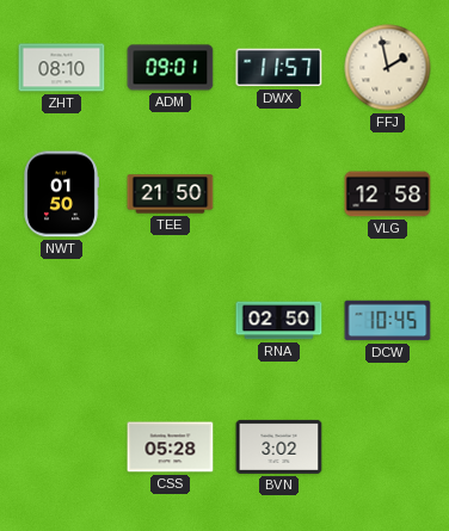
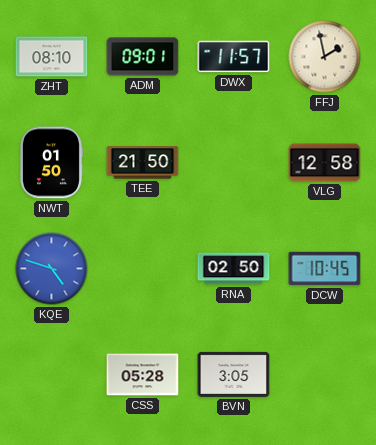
KQE: none -> 4:48 (52, 269)
BVN: 3:02 -> 3:05 (234, 374)
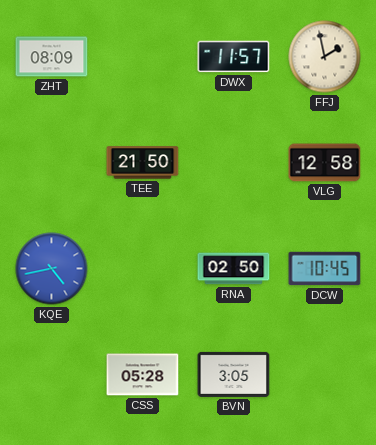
ZHT: 08:10 -> 08:09 (52, 57)
ADM: 09:01 -> none (143, 57)
NWT: 01:50 -> none (52, 163)
KQE: 4:48 -> 4:43 (52, 269)
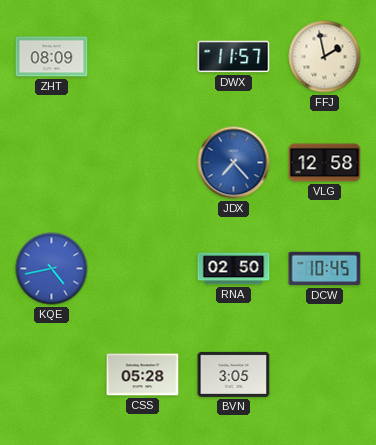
TEE: 21:50 -> none (143, 163)
JDX: none -> 7:23 (234, 163)
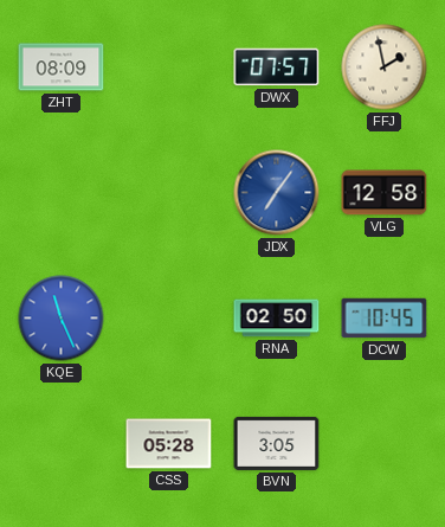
DWX: 11:57 -> 07:57 (277, 68)
JDX: 7:23 -> 7:06 (277, 193)
KQE: 4:43 -> 11:26 (62, 319)
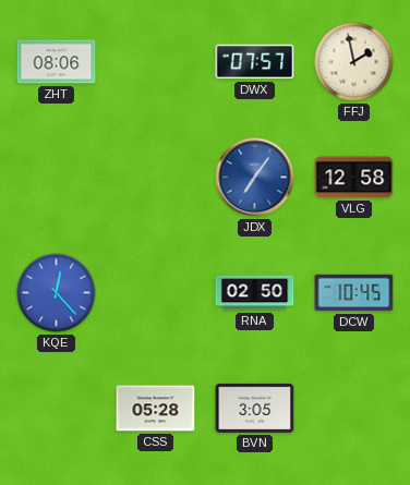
ZHT: 08:09 -> 08:06 (57, 62)
KQE: 11:26 -> 12:23 (57, 293)
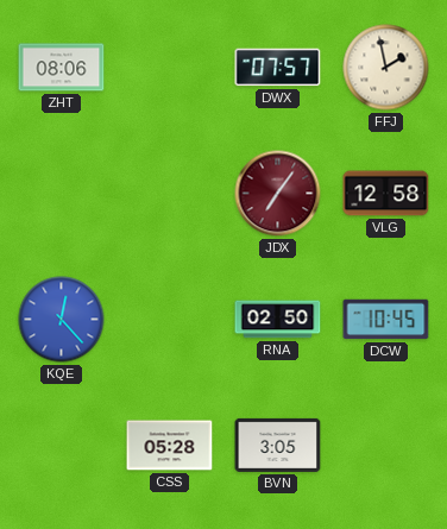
JDX dial: blue -> burgundy (278, 194)
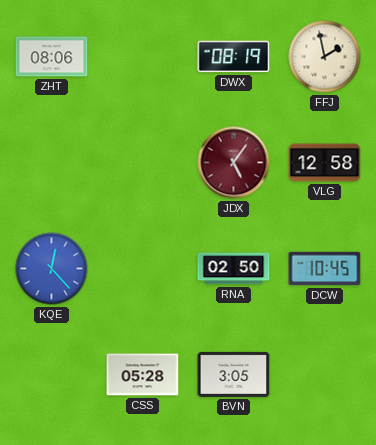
DWX: 07:57 -> 08:19 (234, 57)
JDX: 7:06 -> 5:06 (234, 163)
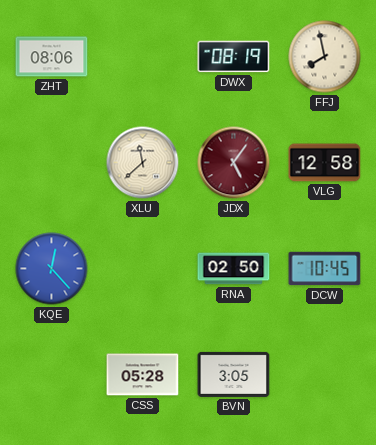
FFJ: 1:58 -> 7:58 (325, 57)
XLU: none -> 11:38 (143, 163)
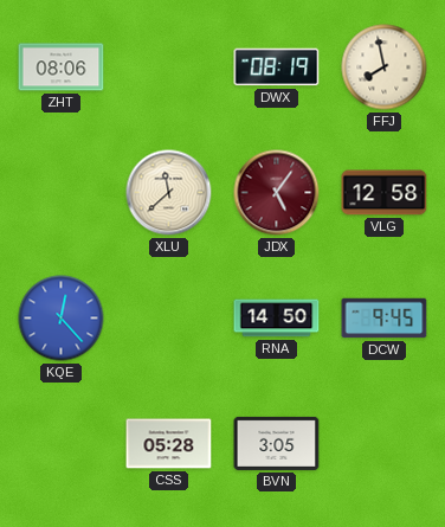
RNA: 02:50 -> 14:50 (277, 319)
DCW: 10:45 -> 9:45 (385, 319)
